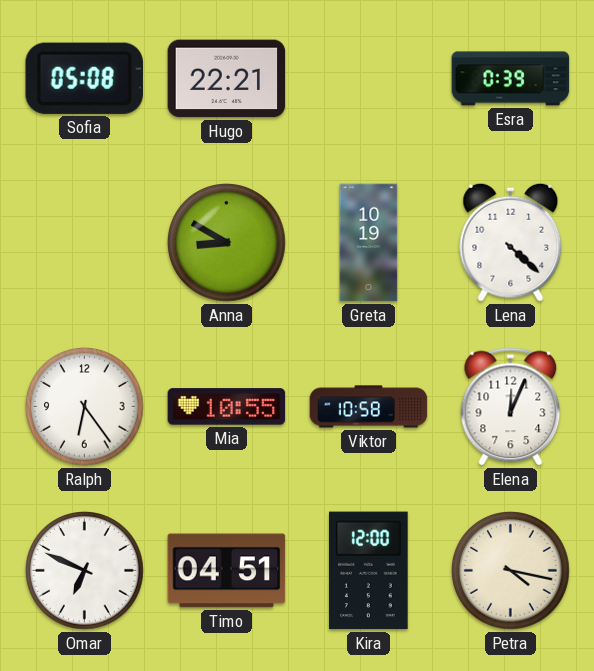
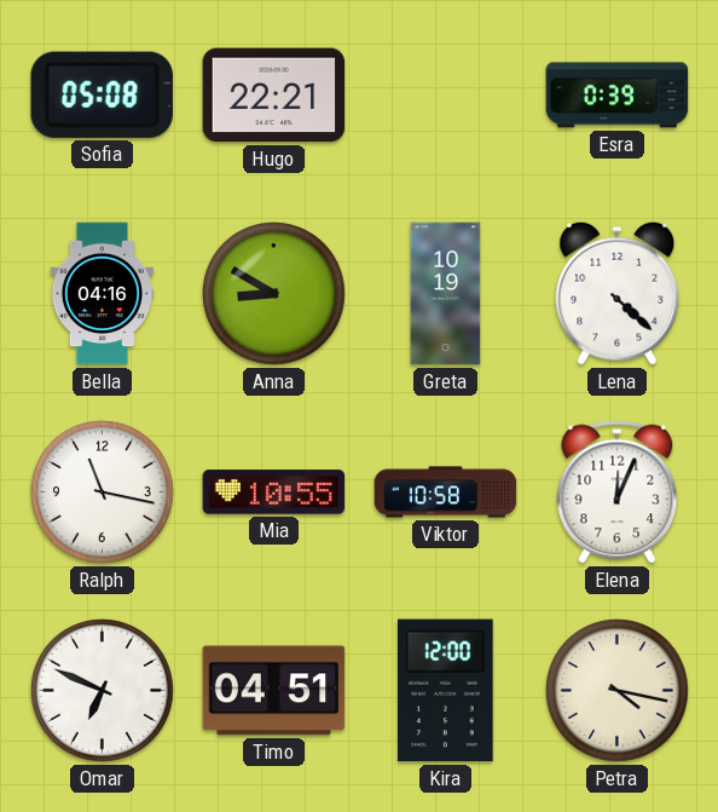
Bella: none -> 04:16 (102, 294)
Ralph: 6:24 -> 11:17 (103, 493)
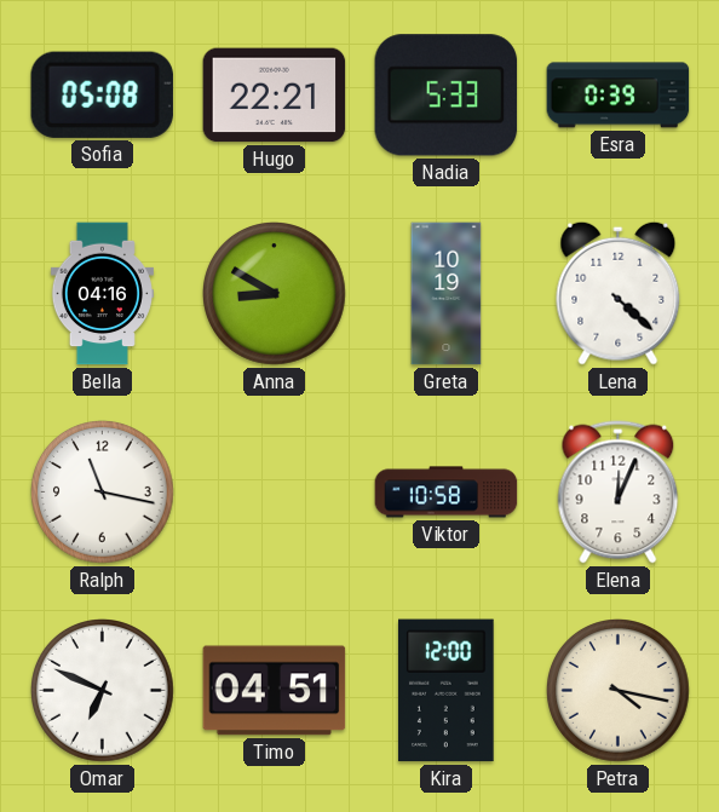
Nadia: none -> 5:33 (447, 96)
Mia: 10:55 -> none (274, 493)
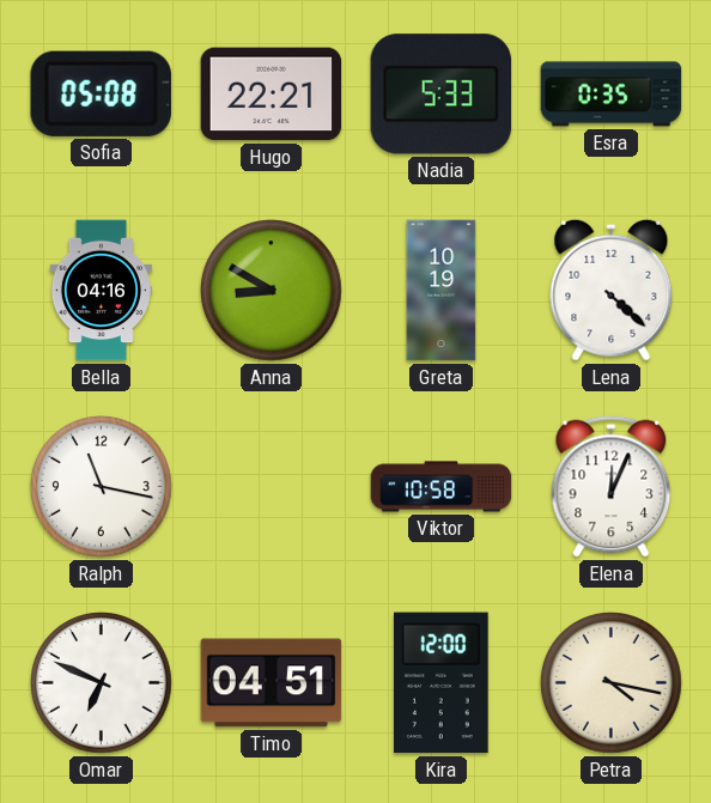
Esra: 0:39 -> 0:35 (612, 95)
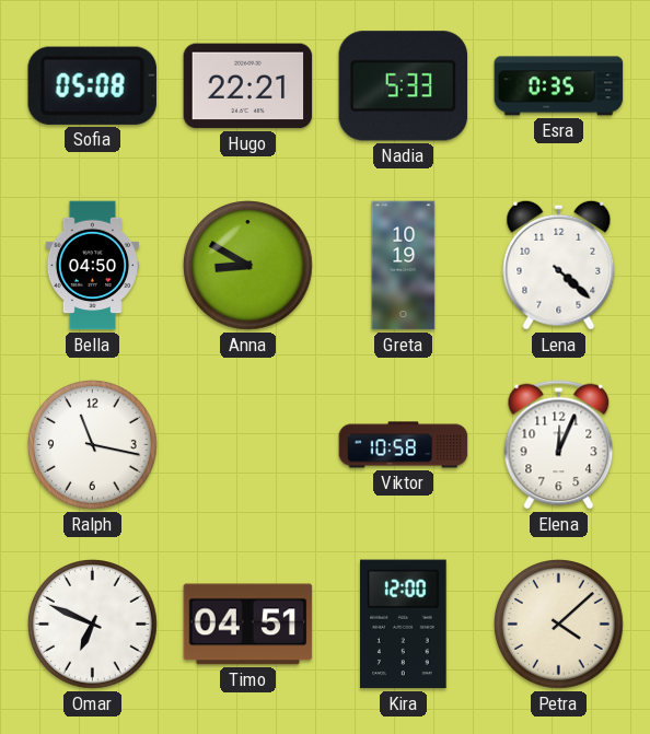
Bella: 04:16 -> 04:50 (92, 266)
Petra: 4:17 -> 4:08 (559, 625)
